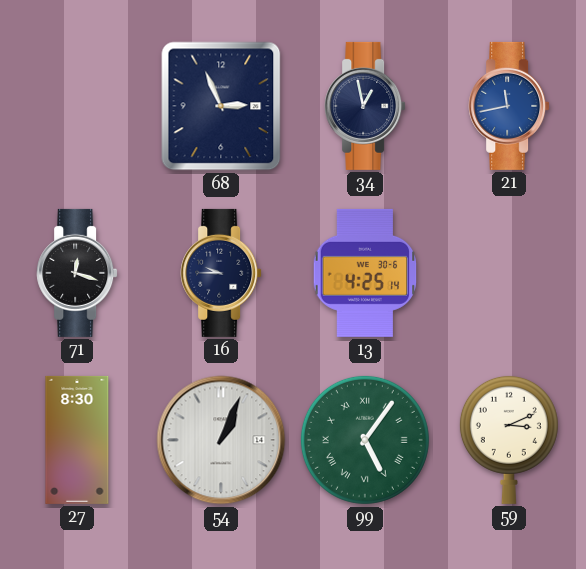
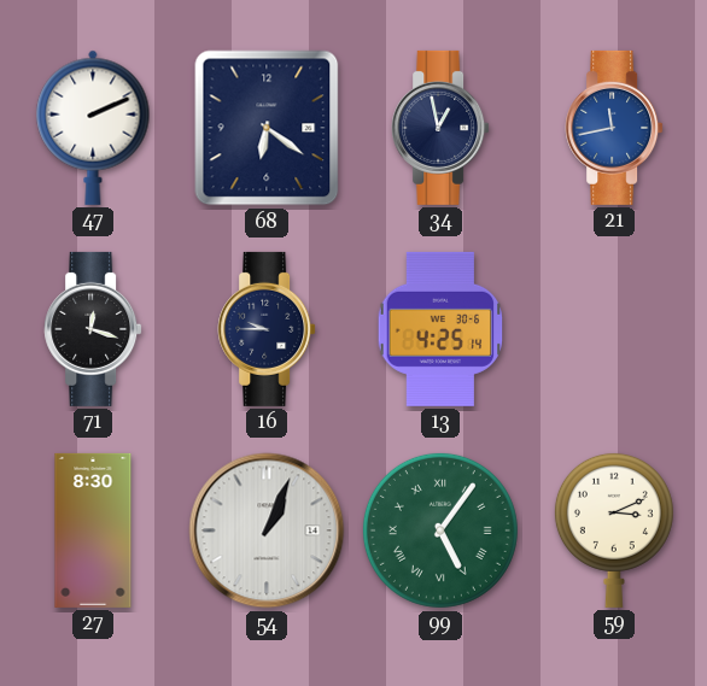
47: none -> 2:11 (93, 128)
68: 2:56 -> 6:21 (267, 128)
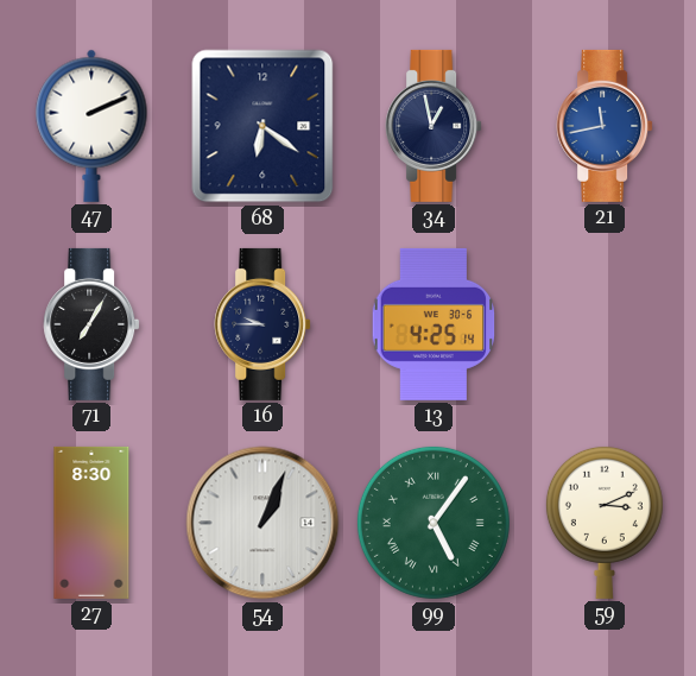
71: 12:18 -> 7:05 (91, 324)
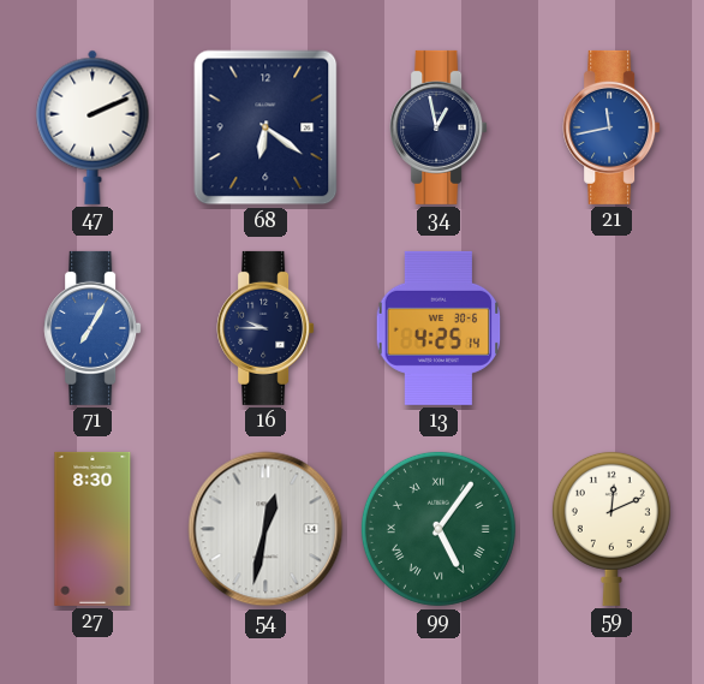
71 dial: black -> blue (93, 328)
54: 1:04 -> 12:32 (266, 529)
59: 3:11 -> 12:11 (611, 528)
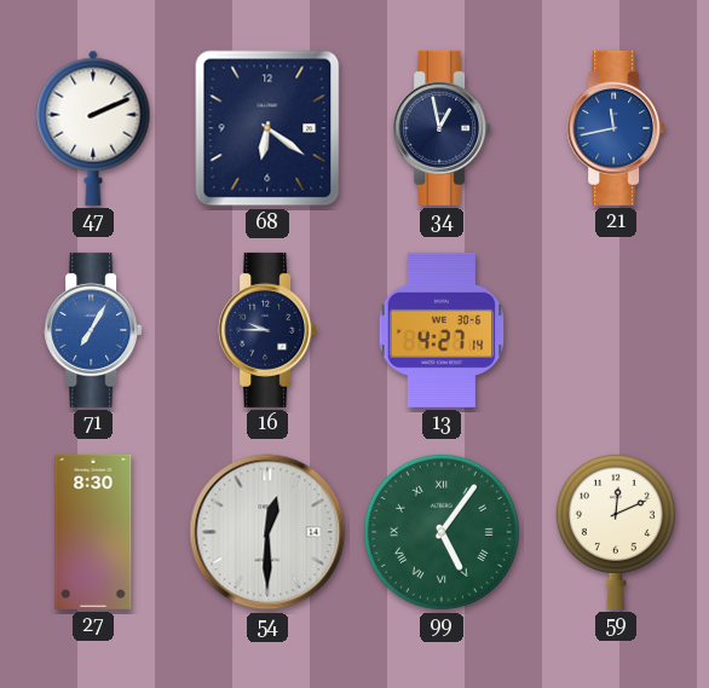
13: 4:25 -> 4:27 (442, 330)
54: 12:32 -> 12:30 (267, 532)
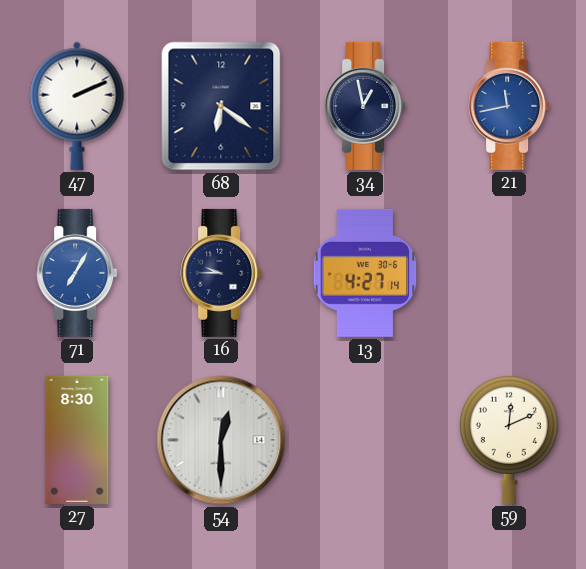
99: 5:06 -> none (442, 532)
